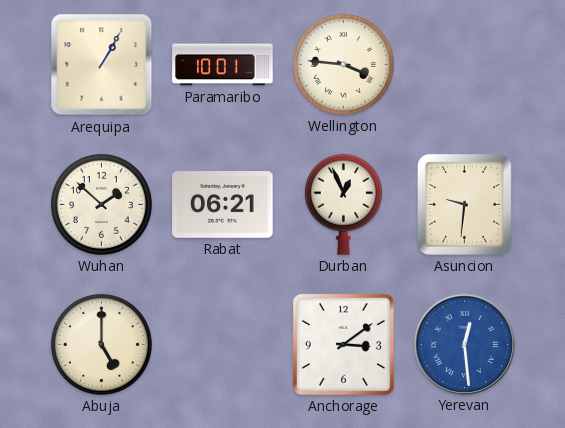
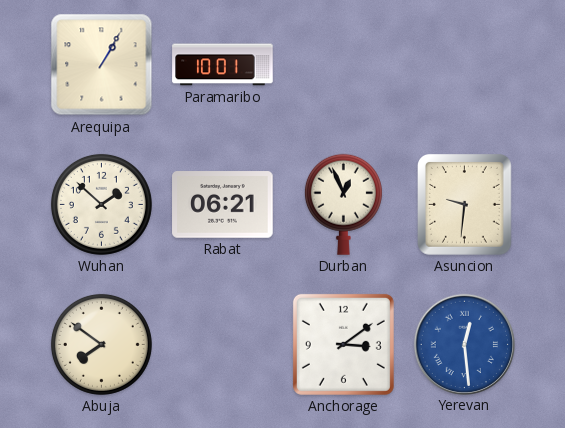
Wellington: 3:46 -> none (343, 64)
Abuja: 5:00 -> 7:51 (101, 344)
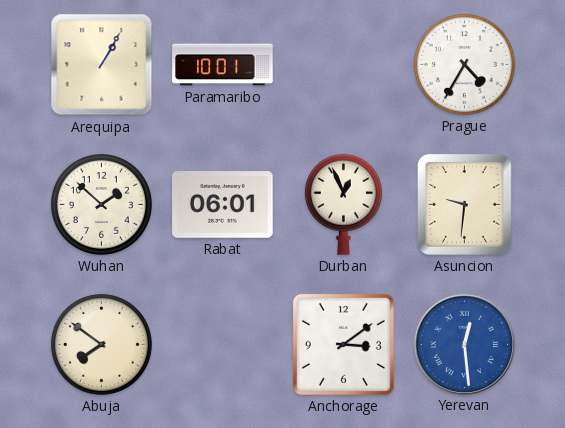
Prague: none -> 4:35 (464, 64)
Rabat: 06:21 -> 06:01 (223, 205)
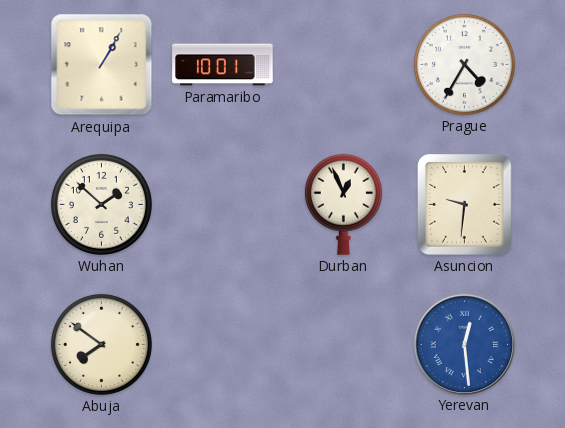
Rabat: 06:01 -> none (223, 205)
Anchorage: 3:09 -> none (343, 344)
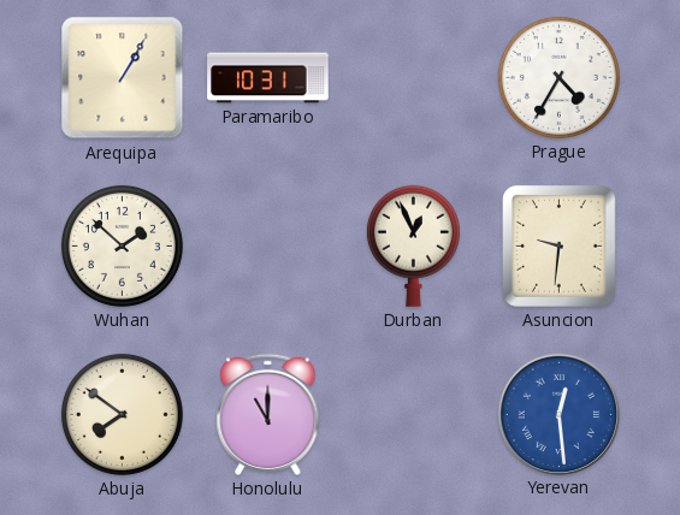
Paramaribo: 10:01 -> 10:31 (268, 78)
Honolulu: none -> 11:00 (268, 414)
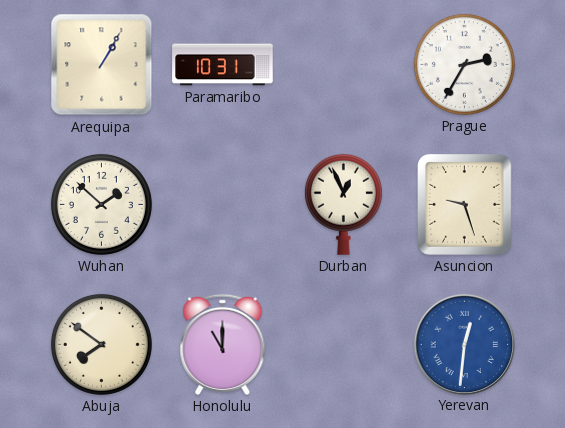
Prague: 4:35 -> 2:35 (464, 64)
Asuncion: 9:31 -> 9:27 (465, 205)
Yerevan: 12:29 -> 12:31 (464, 344)
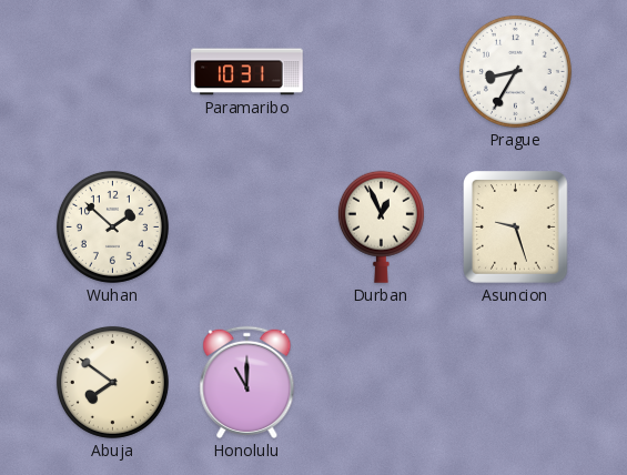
Arequipa: 1:05 -> none (102, 65)
Prague: 2:35 -> 8:35 (515, 71)
Yerevan: 12:31 -> none (464, 344)
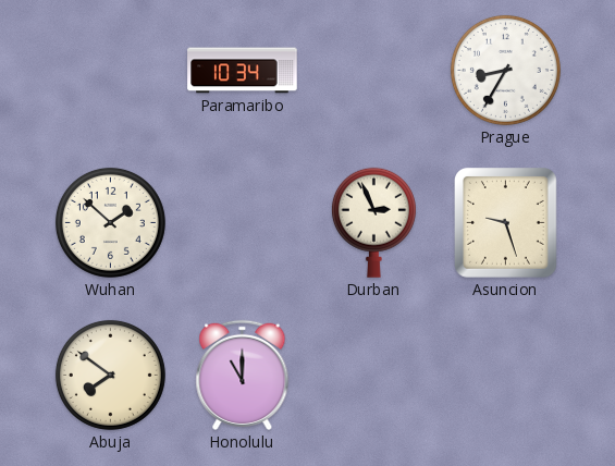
Paramaribo: 10:31 -> 10:34 (243, 71)
Durban: 12:56 -> 2:56 (373, 222)
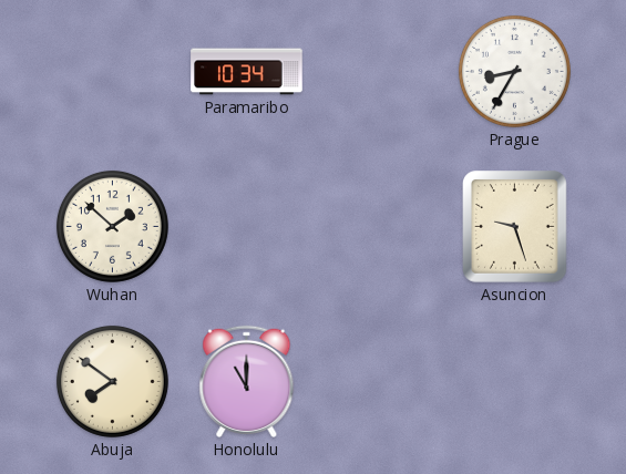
Durban: 2:56 -> none (373, 222)
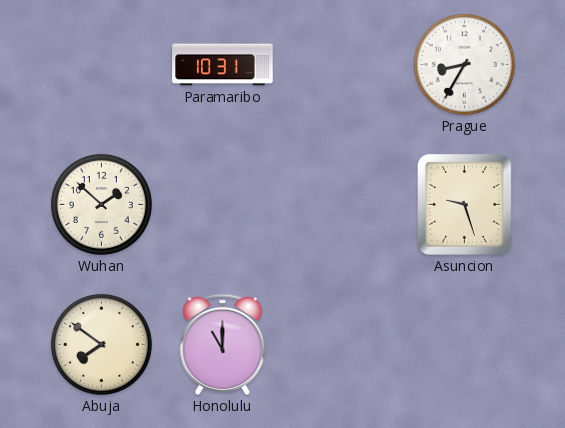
Paramaribo: 10:34 -> 10:31 (223, 65)
